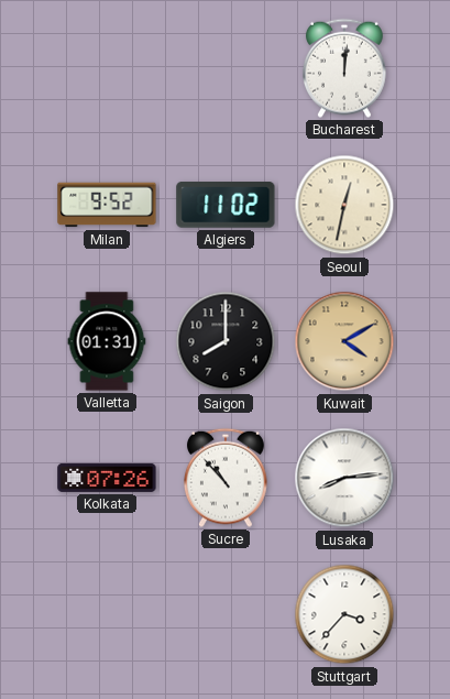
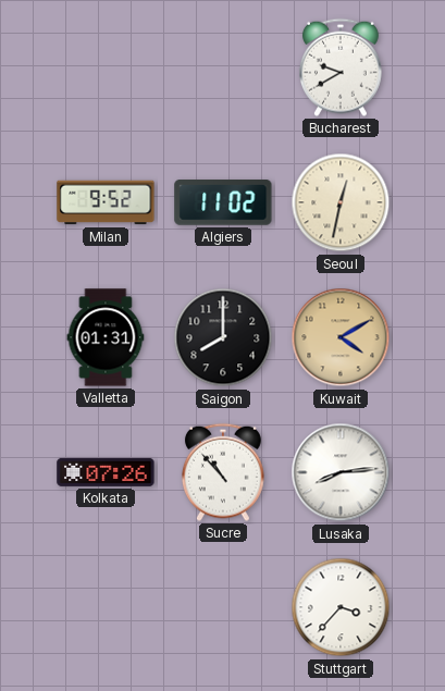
Bucharest: 12:01 -> 9:40 (341, 67)
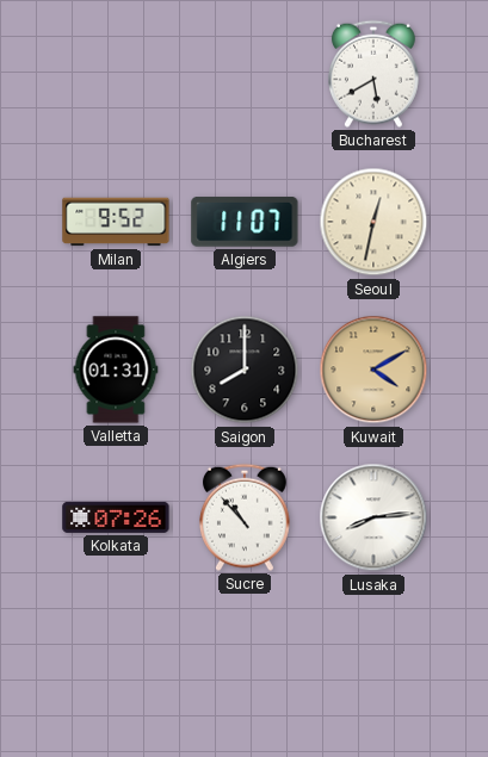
Bucharest: 9:40 -> 5:40 (373, 74)
Algiers: 11:02 -> 11:07 (245, 223)
Stuttgart: 3:37 -> none (341, 607)
